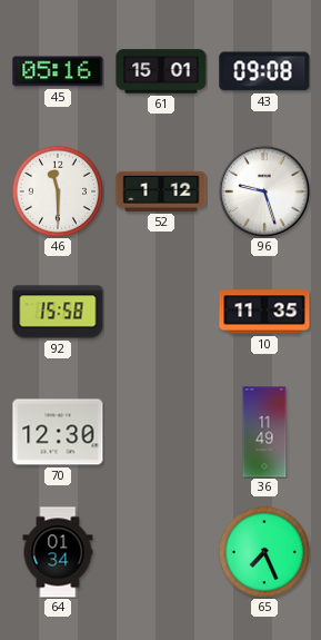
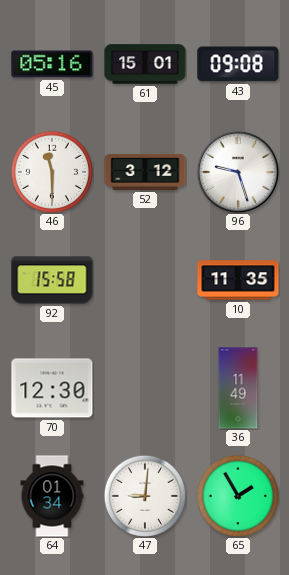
52: 1:12 -> 3:12 (145, 172)
47: none -> 9:01 (144, 495)
65: 7:26 -> 1:55 (237, 495)
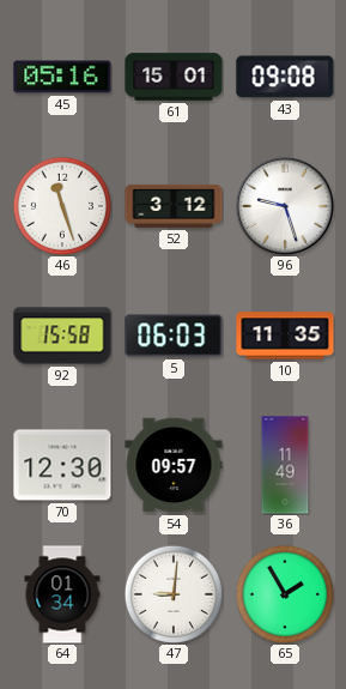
46: 11:30 -> 11:27 (61, 205)
5: none -> 06:03 (174, 336)
54: none -> 09:57 (174, 465)
